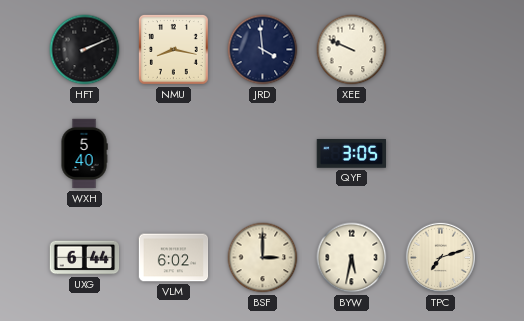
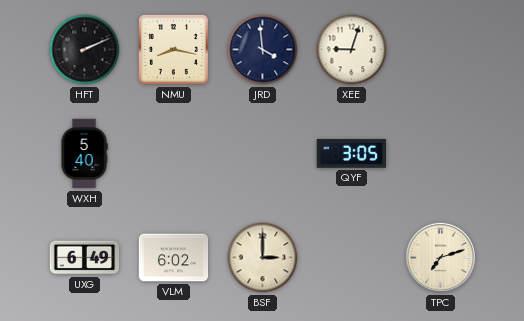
XEE: 9:49 -> 9:03 (352, 50)
UXG: 6:44 -> 6:49 (85, 258)
BYW: 5:32 -> none (352, 258)
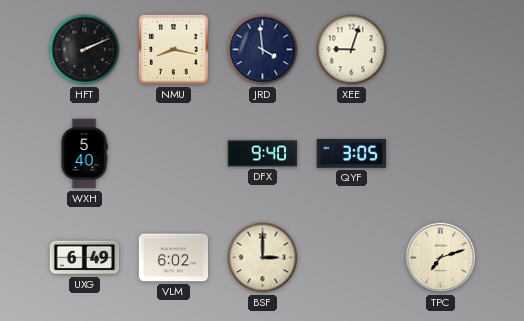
DFX: none -> 9:40 (263, 154)
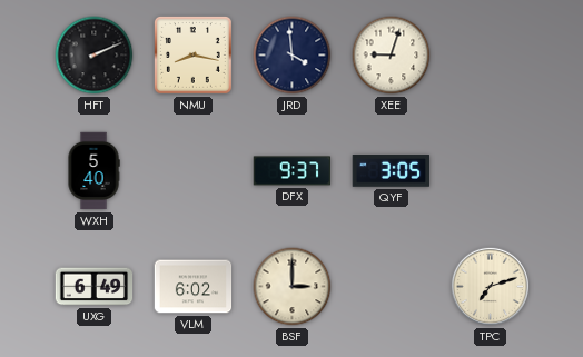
DFX: 9:40 -> 9:37 (293, 171)
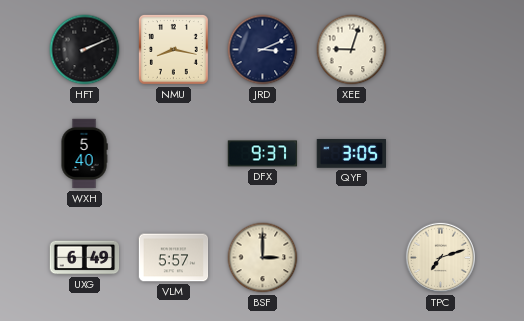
JRD: 3:59 -> 3:11 (263, 50)
VLM: 6:02 -> 5:57 (174, 258)
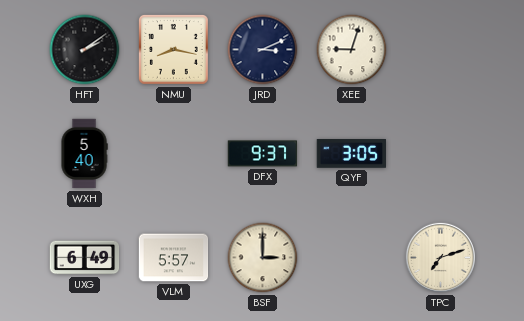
HFT: 2:11 -> 2:09 (85, 50)
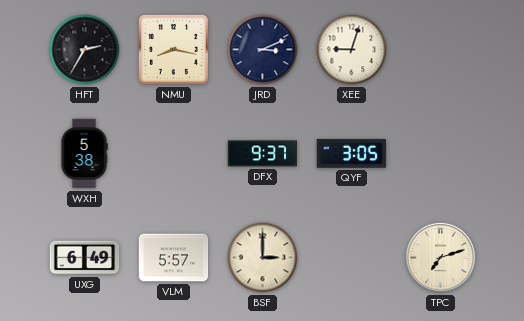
HFT: 2:09 -> 2:35 (85, 50)
WXH: 5:40 -> 5:38 (84, 154)
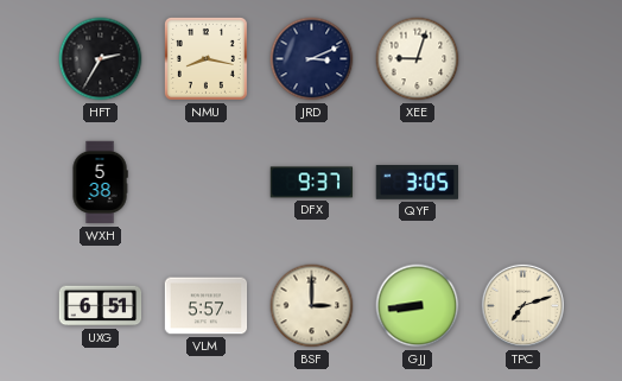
UXG: 6:49 -> 6:51 (101, 306)
GJJ: none -> 8:44 (418, 306)
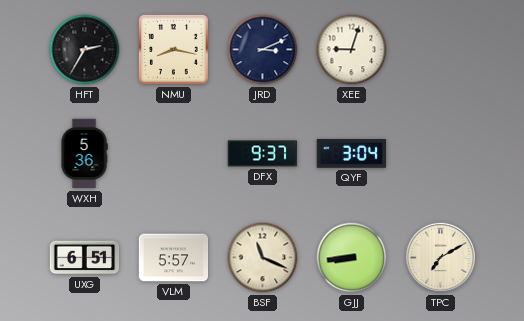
WXH: 5:38 -> 5:36 (84, 154)
QYF: 3:05 -> 3:04 (351, 154)
BSF: 3:00 -> 11:19 (263, 258)
TPC: 7:12 -> 7:10 (440, 257)
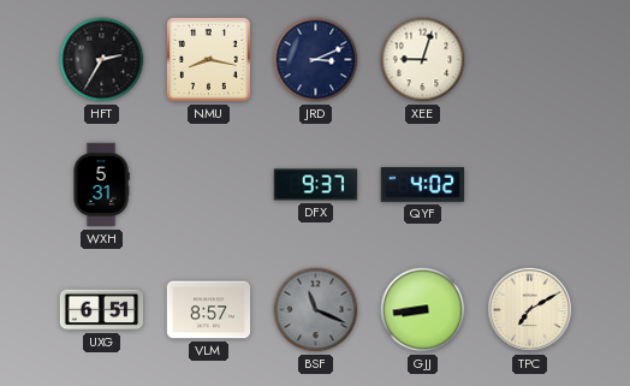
WXH: 5:36 -> 5:31 (101, 185)
QYF: 3:04 -> 4:02 (422, 185)
VLM: 5:57 -> 8:57 (209, 310)
BSF dial: cream -> grey (316, 310)
